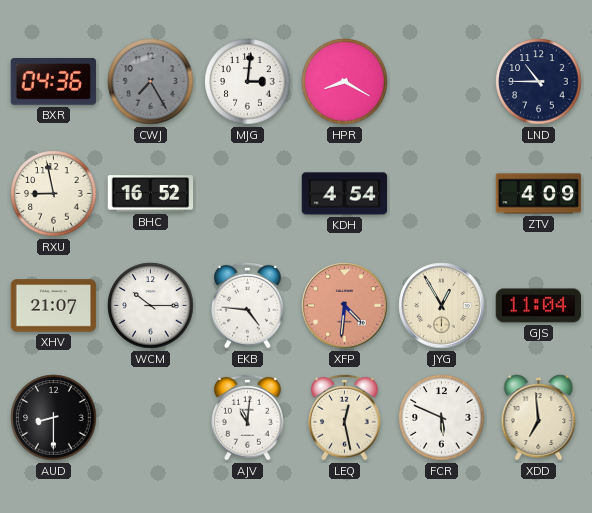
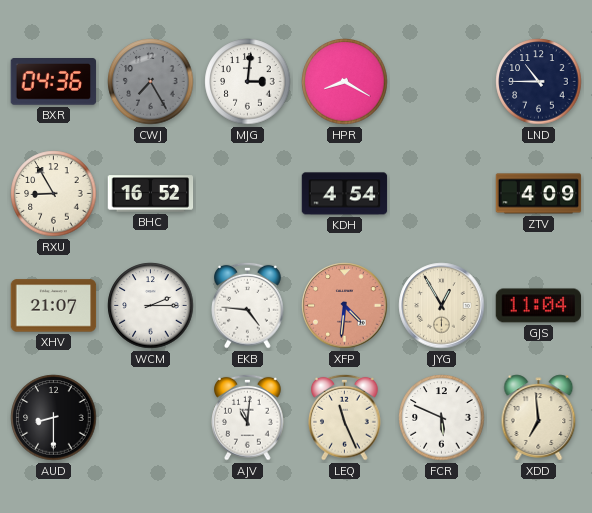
RXU: 8:58 -> 8:55 (54, 194)
WCM: 10:15 -> 2:15 (151, 306)
LEQ: 12:28 -> 11:26 (345, 417)
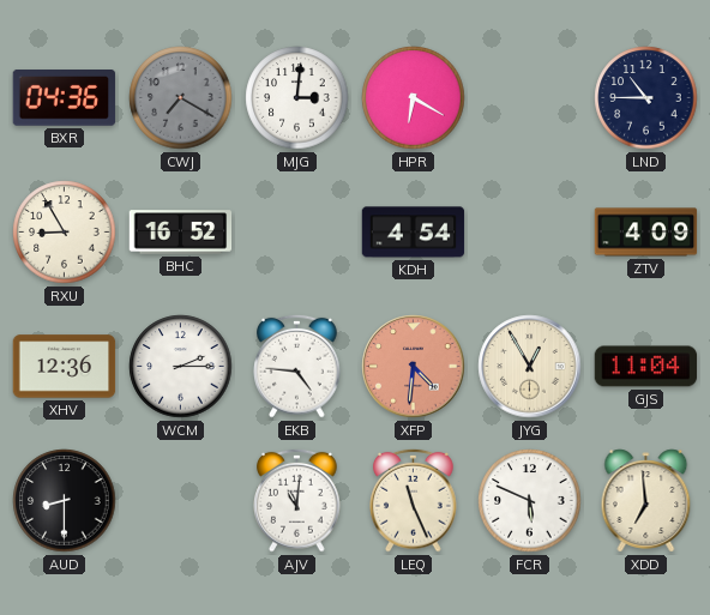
CWJ: 7:25 -> 7:20 (181, 98)
HPR: 8:20 -> 6:20 (414, 98)
XHV: 21:07 -> 12:36 (65, 367)
